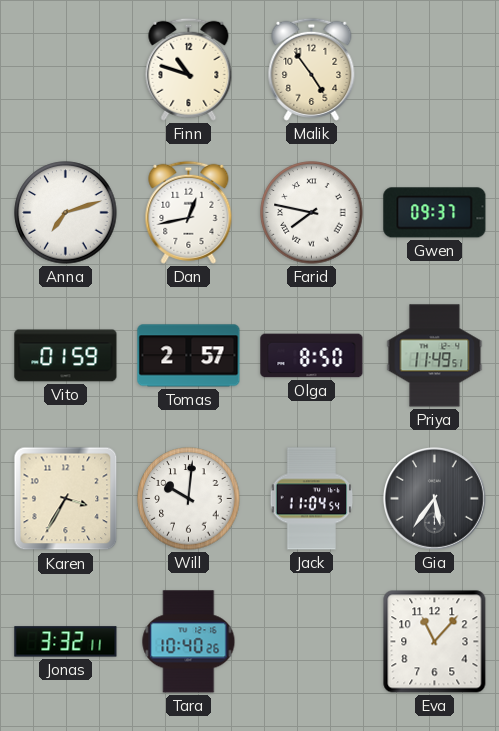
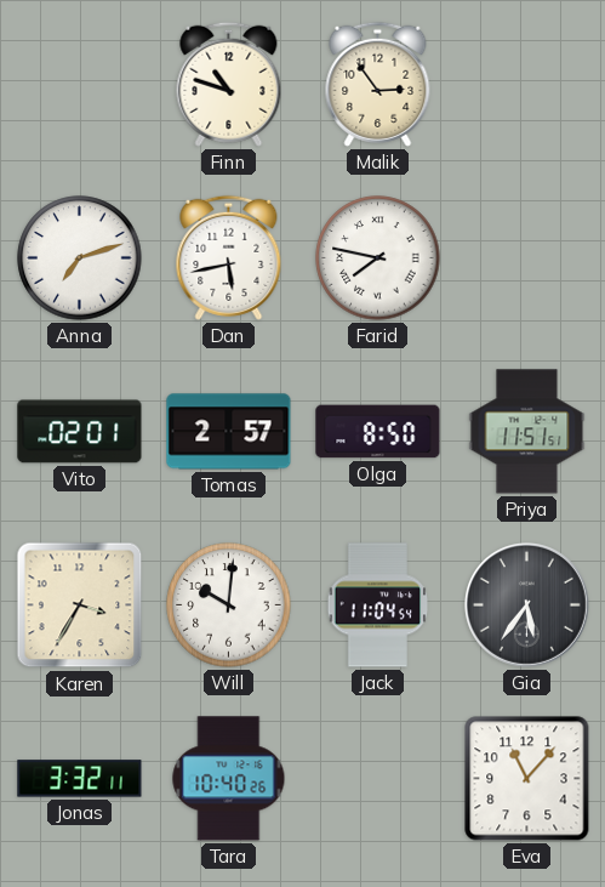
Malik: 4:54 -> 2:54 (378, 84)
Dan: 12:43 -> 5:43 (229, 257)
Gwen: 09:37 -> none (435, 213)
Vito: 01:59 -> 02:01 (80, 432)
Priya: 11:49 -> 11:51 (527, 432)
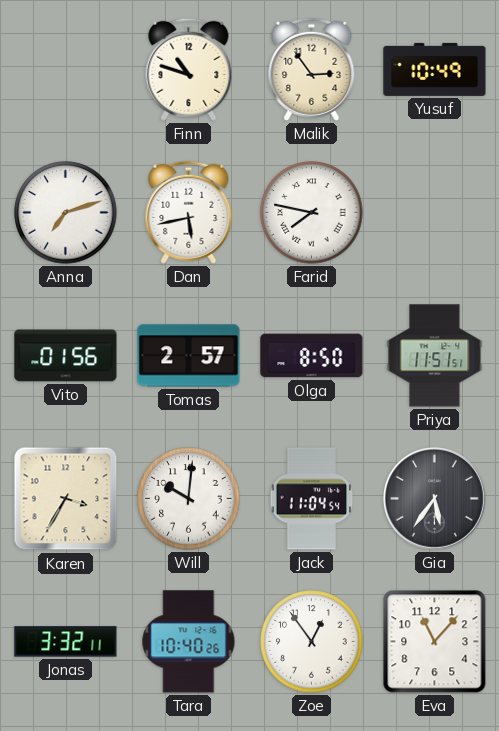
Yusuf: none -> 10:49 (435, 69)
Vito: 02:01 -> 01:56 (66, 356)
Zoe: none -> 12:54 (312, 642)
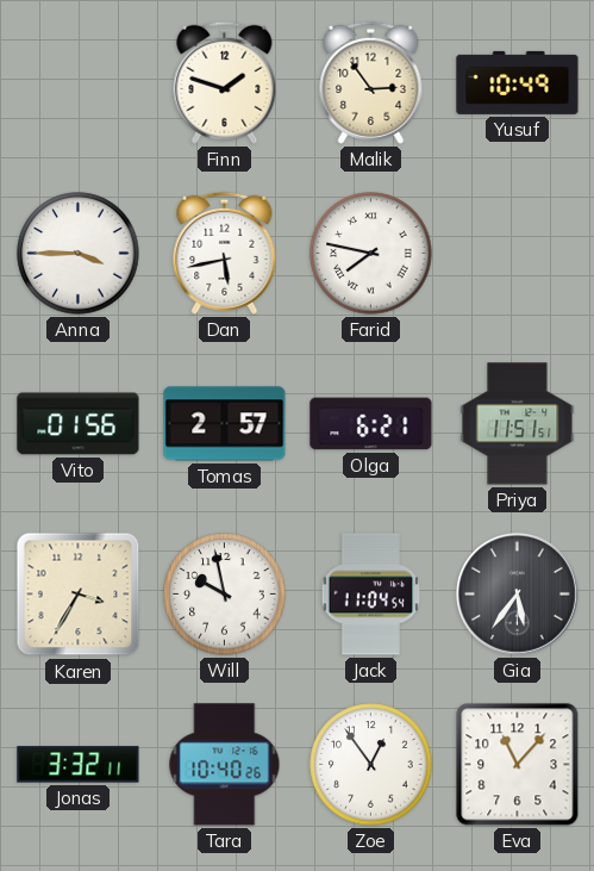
Finn: 10:48 -> 1:48 (225, 82)
Anna: 7:12 -> 3:45 (79, 254)
Olga: 8:50 -> 6:21 (371, 424)
Will: 10:01 -> 9:58 (225, 595)
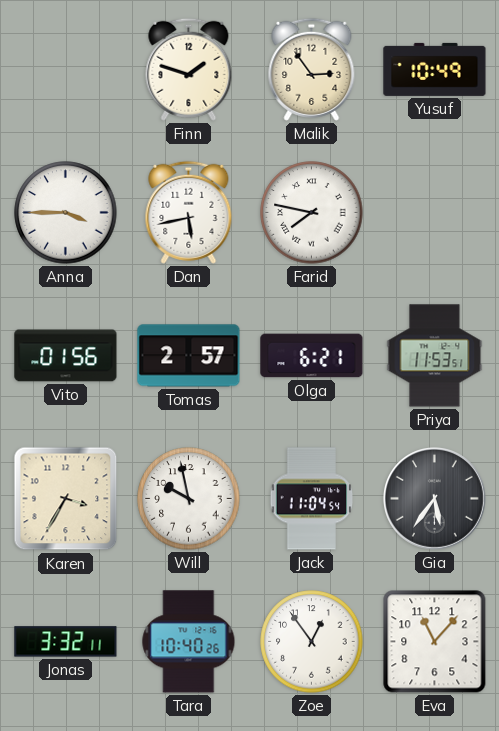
Priya: 11:51 -> 11:53 (435, 356)
